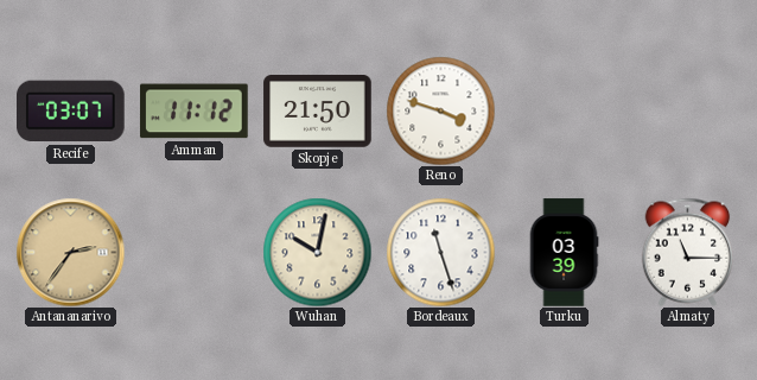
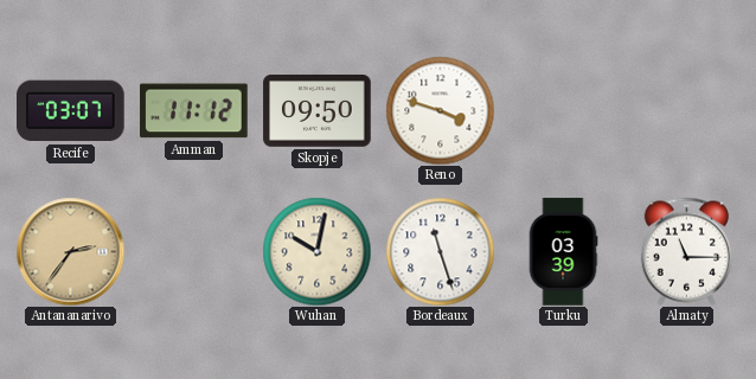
Skopje: 21:50 -> 09:50 (318, 111)
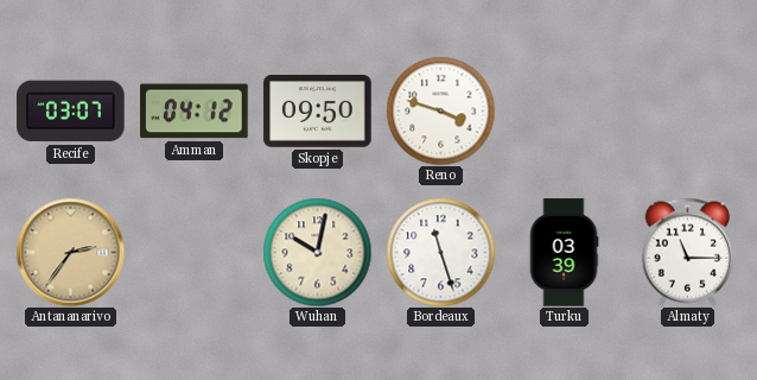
Amman: 11:12 -> 04:12 (195, 112)
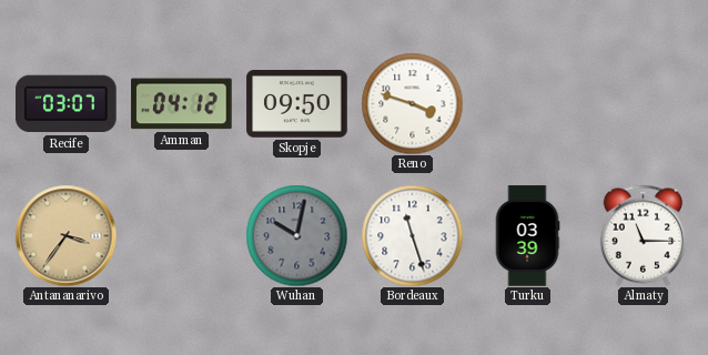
Antananarivo: 2:36 -> 3:36 (65, 235)
Wuhan dial: cream -> grey (296, 235)
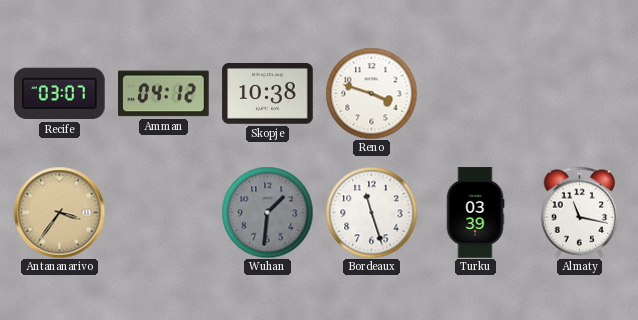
Skopje: 09:50 -> 10:38 (268, 94)
Wuhan: 10:02 -> 1:31 (267, 212)
Almaty: 11:15 -> 11:17 (580, 212)
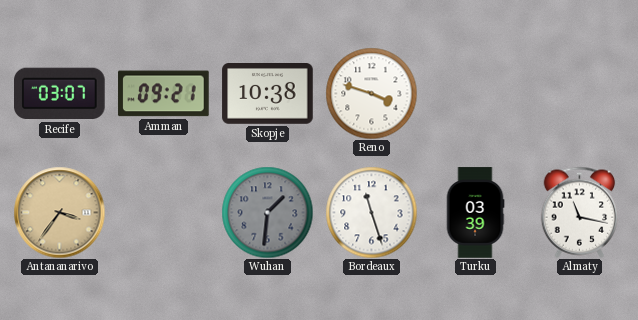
Amman: 04:12 -> 09:21 (164, 94)
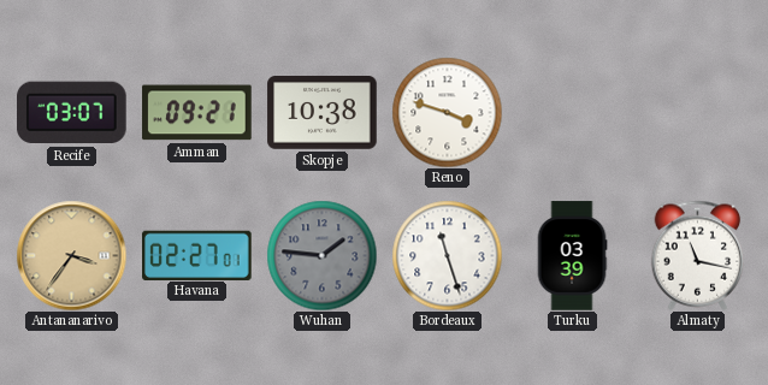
Havana: none -> 02:27 (197, 255)
Wuhan: 1:31 -> 1:46 (321, 255)
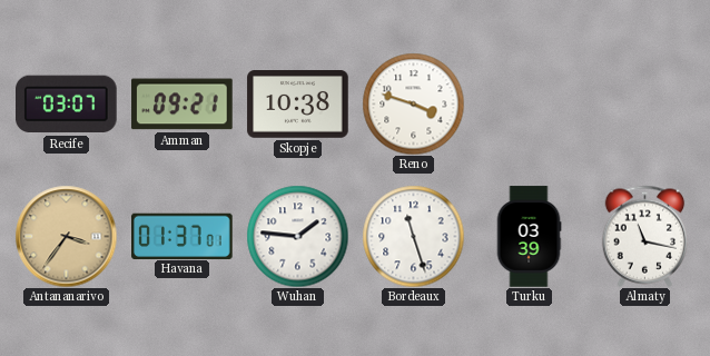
Havana: 02:27 -> 01:37 (183, 236)
Wuhan dial: grey -> white (297, 236)
